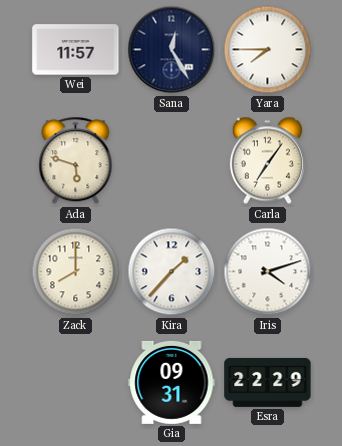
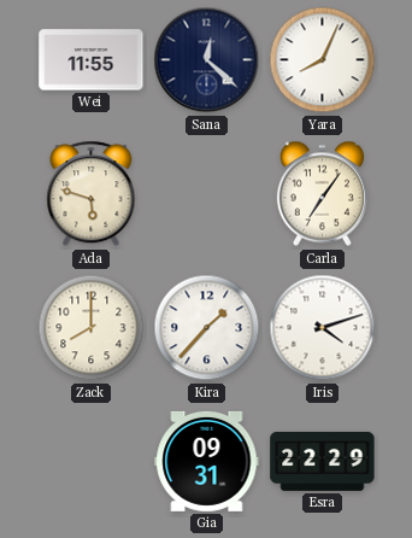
Wei: 11:57 -> 11:55 (92, 60)
Sana: 12:25 -> 12:22 (207, 60)
Yara: 7:45 -> 8:04 (323, 60)
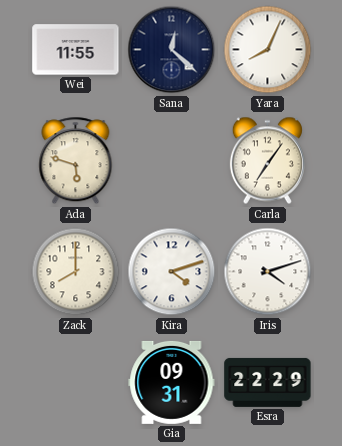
Kira: 1:37 -> 4:12 (172, 272)
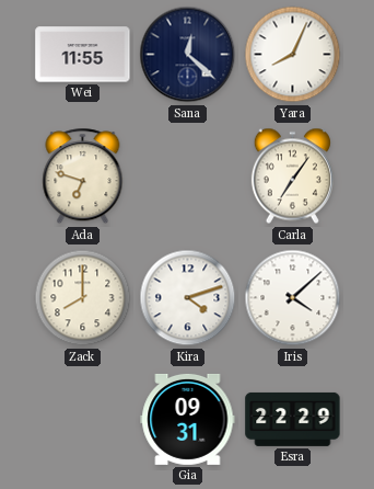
Ada: 5:48 -> 6:48 (83, 177)
Iris: 4:12 -> 4:08 (293, 298)
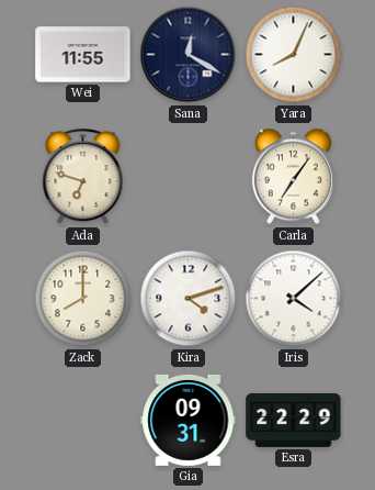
Sana: 12:22 -> 12:20 (189, 55)
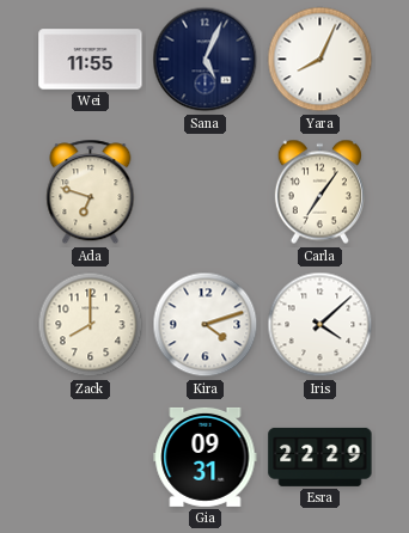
Sana: 12:20 -> 5:04 (206, 60)
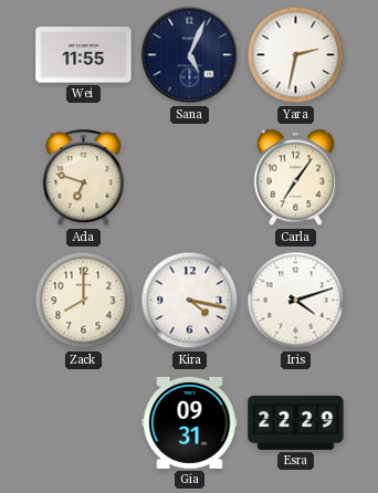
Yara: 8:04 -> 2:32 (296, 55)
Kira: 4:12 -> 4:17 (190, 301)
Iris: 4:08 -> 4:12 (296, 301)
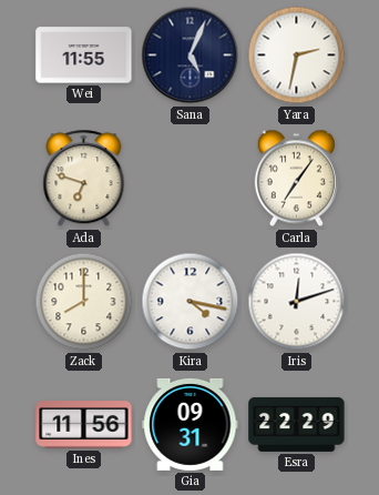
Iris: 4:12 -> 12:12 (297, 302)
Ines: none -> 11:56 (84, 425)
